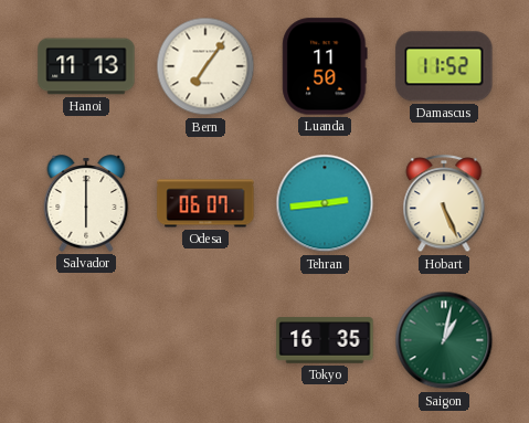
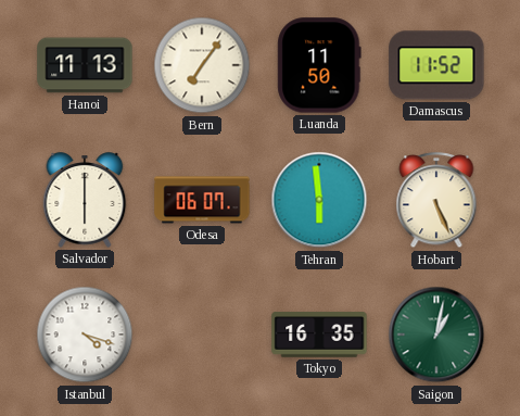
Tehran: 2:44 -> 5:59 (319, 200)
Istanbul: none -> 4:18 (85, 335)
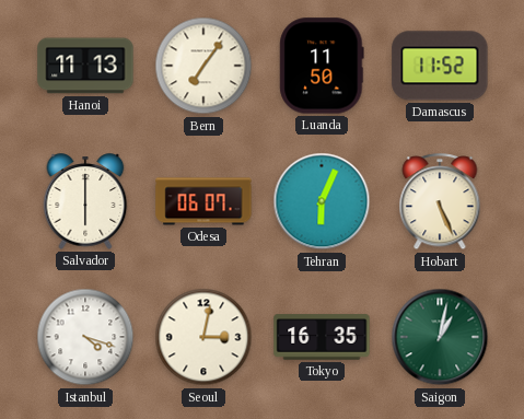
Tehran: 5:59 -> 6:04 (322, 201)
Seoul: none -> 3:02 (203, 337)
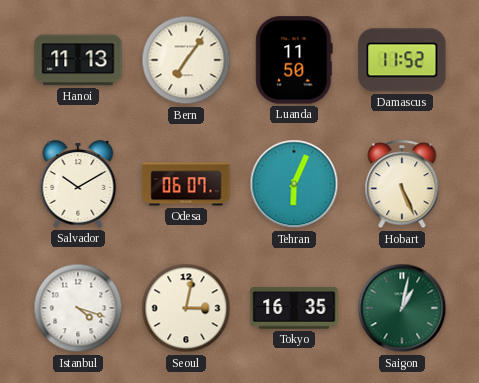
Salvador: 6:00 -> 10:10 (78, 184)
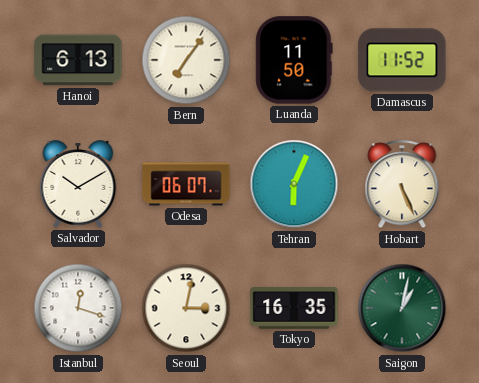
Hanoi: 11:13 -> 6:13 (78, 60)
Istanbul: 4:18 -> 12:18 (78, 308)
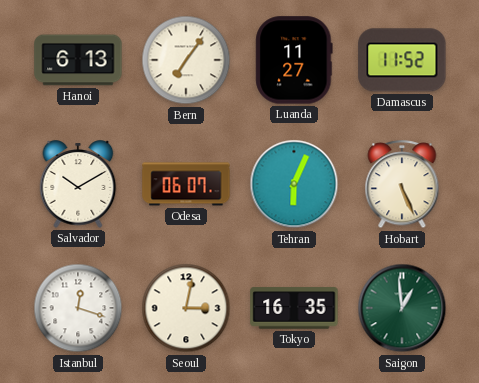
Luanda: 11:50 -> 11:27 (294, 60)
Saigon: 1:02 -> 12:59 (402, 308)
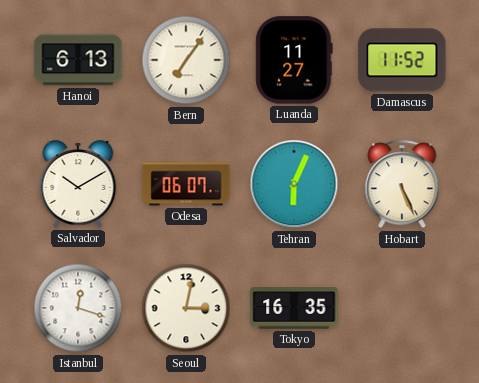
Saigon: 12:59 -> none (402, 308)
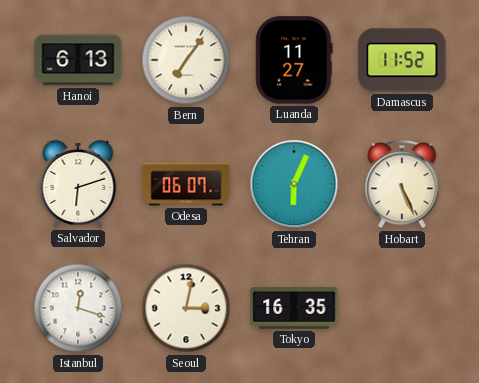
Salvador: 10:10 -> 6:12 (78, 184)
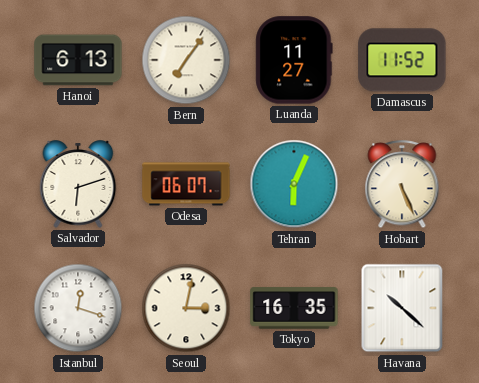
Havana: none -> 10:22 (402, 308)
